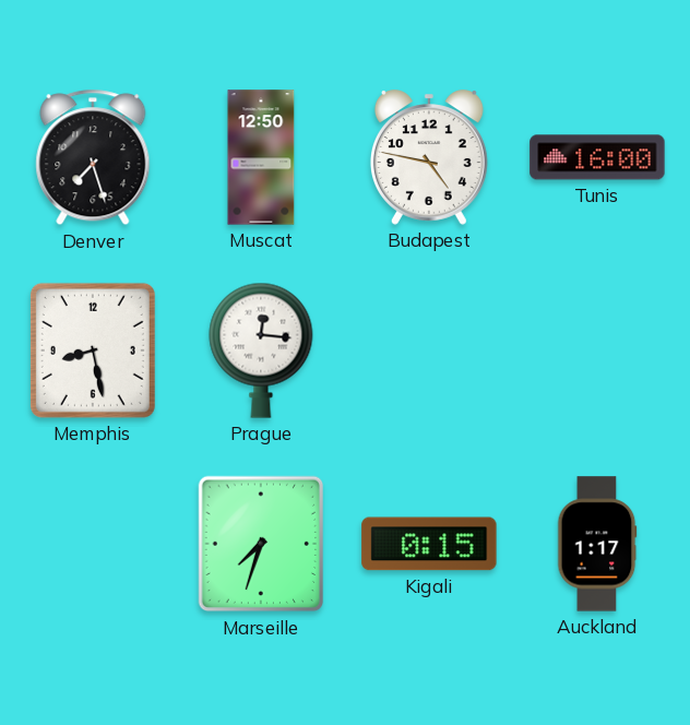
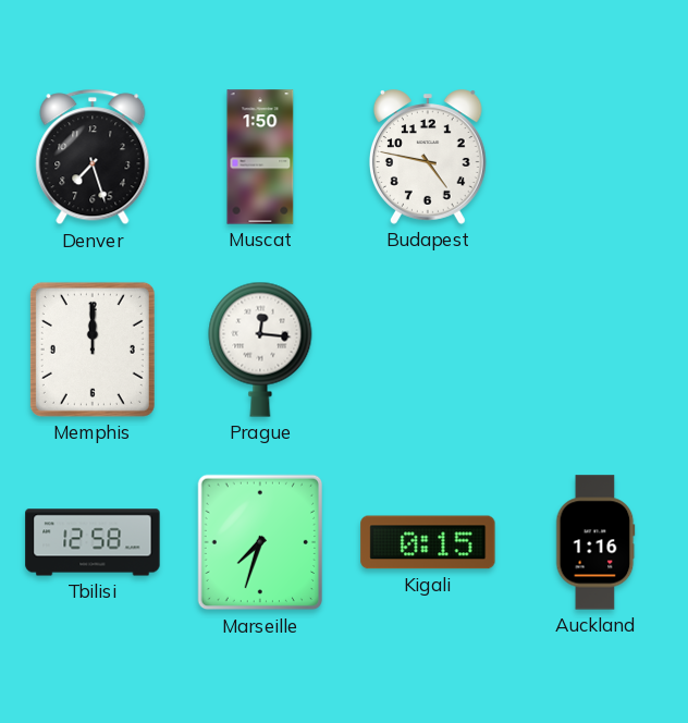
Muscat: 12:50 -> 1:50 (260, 157)
Tunis: 16:00 -> none (597, 157)
Memphis: 8:28 -> 12:00 (93, 350)
Tbilisi: none -> 12:58 (93, 542)
Auckland: 1:17 -> 1:16 (595, 542)
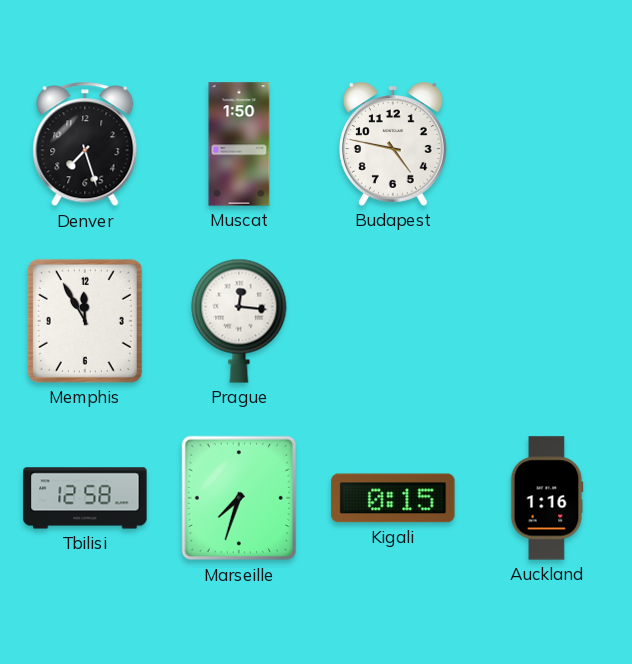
Memphis: 12:00 -> 11:55 (85, 321)
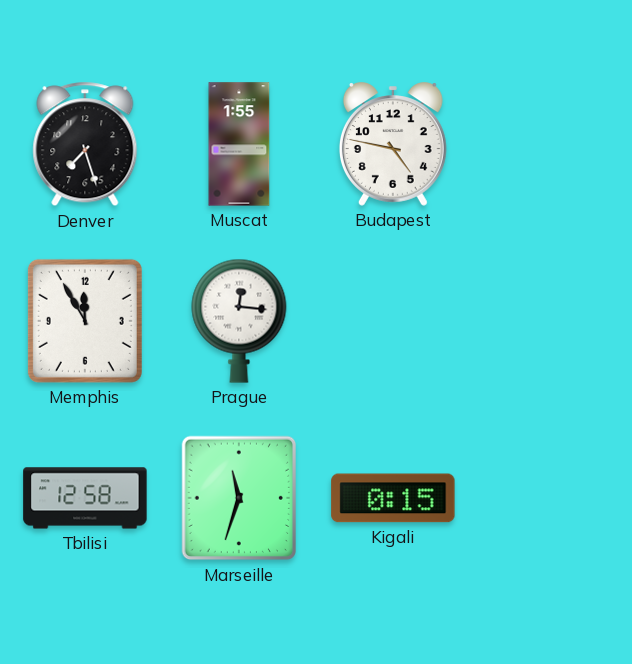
Muscat: 1:50 -> 1:55 (239, 144)
Marseille: 7:33 -> 11:33 (239, 498)
Auckland: 1:16 -> none (547, 498)
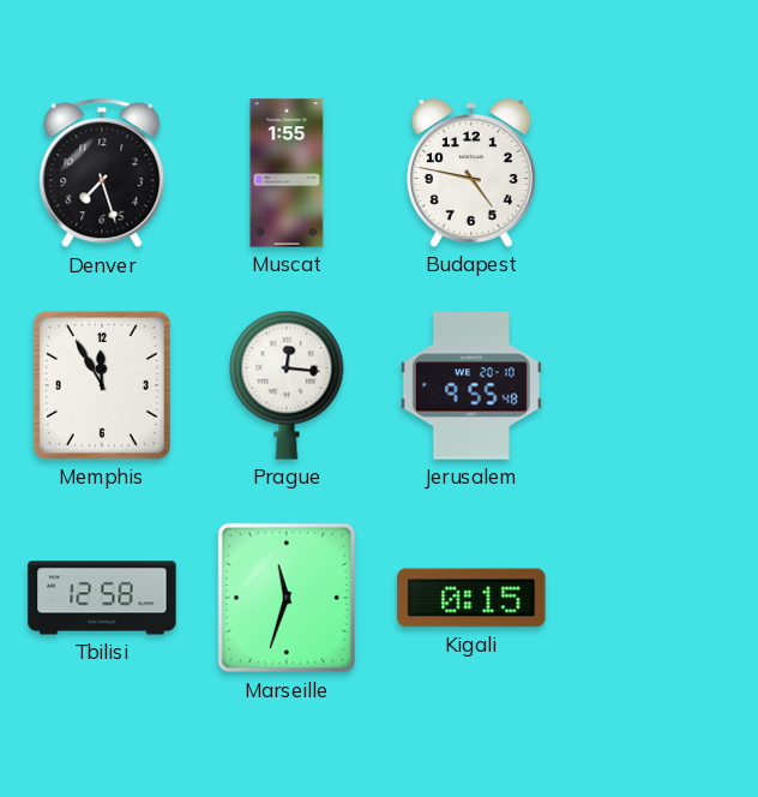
Jerusalem: none -> 9:55 (471, 385)
